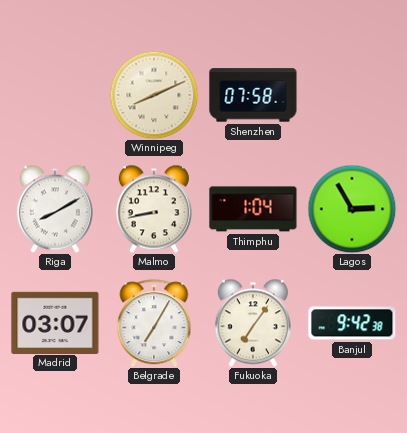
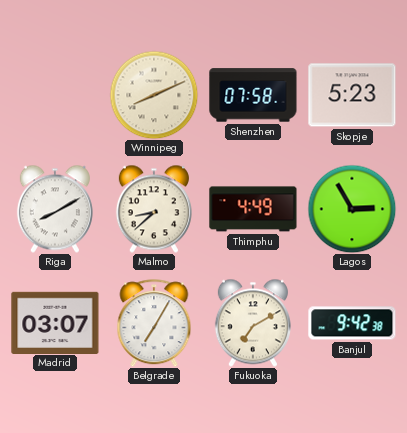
Skopje: none -> 5:23 (352, 95)
Malmo: 8:43 -> 8:38 (154, 209)
Thimphu: 1:04 -> 4:49 (253, 209)
Fukuoka: 7:06 -> 7:10 (253, 323)
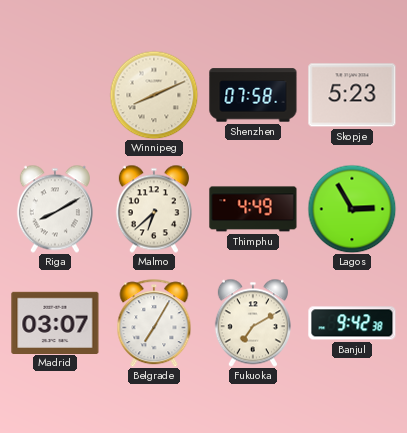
Malmo: 8:38 -> 6:38 (154, 209)
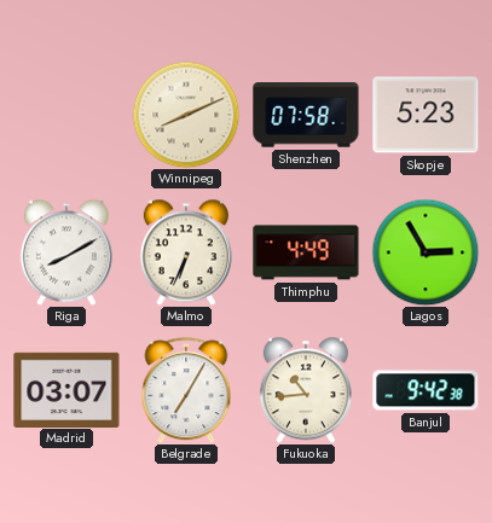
Malmo: 6:38 -> 6:34 (186, 252)
Fukuoka: 7:10 -> 10:44 (306, 390)
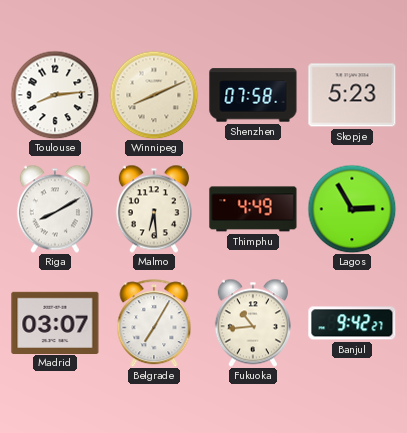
Toulouse: none -> 8:14 (55, 95)
Malmo: 6:34 -> 6:29 (154, 209)
Banjul: 9:42:38 -> 9:42:27 (352, 323)
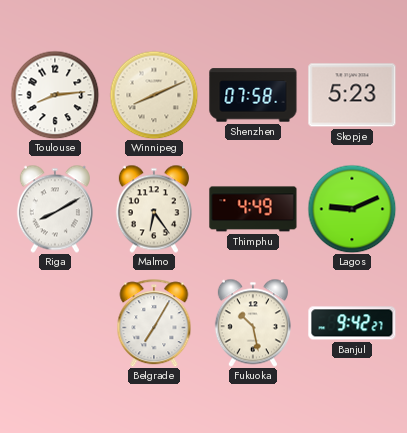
Malmo: 6:29 -> 6:24 (154, 209)
Lagos: 2:55 -> 9:11 (352, 209)
Madrid: 03:07 -> none (55, 322)
Fukuoka: 10:44 -> 10:28 (253, 323)
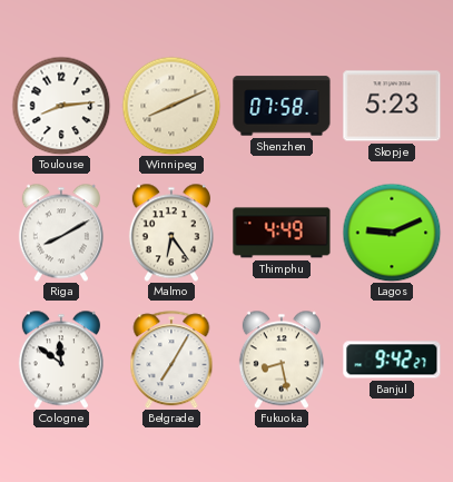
Cologne: none -> 11:51 (61, 360)
Fukuoka: 10:28 -> 8:28 (282, 360)
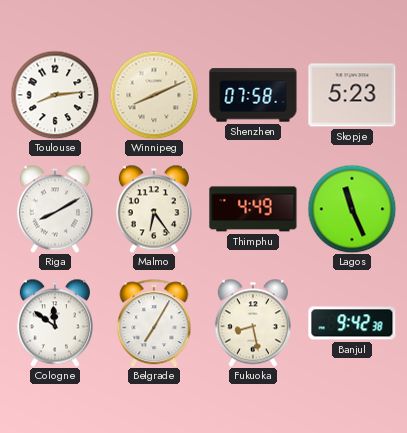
Lagos: 9:11 -> 11:26 (352, 209)
Banjul: 9:42:27 -> 9:42:38 (352, 323)
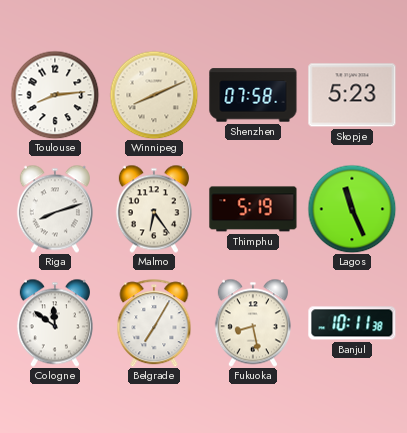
Riga: 8:10 -> 8:12 (55, 209)
Thimphu: 4:49 -> 5:19 (253, 209)
Banjul: 9:42 -> 10:11 (352, 323)
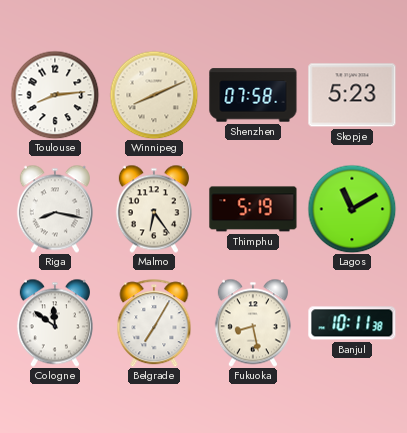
Riga: 8:12 -> 8:17 (55, 209)
Lagos: 11:26 -> 11:10 (352, 209)
